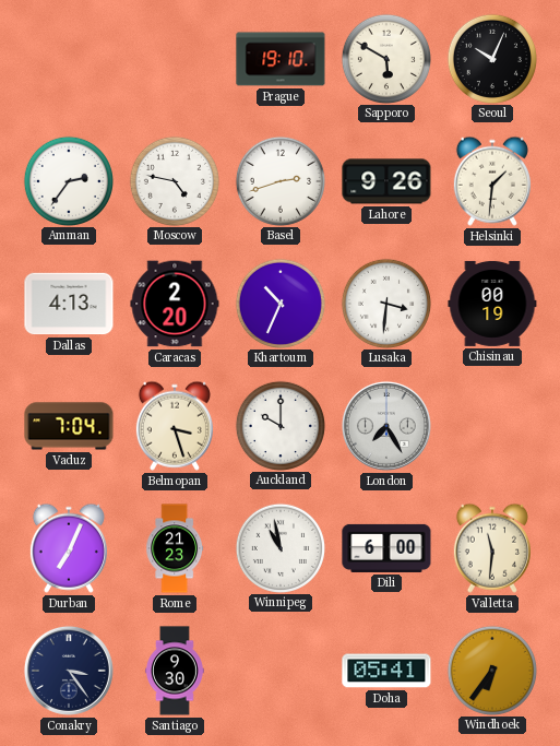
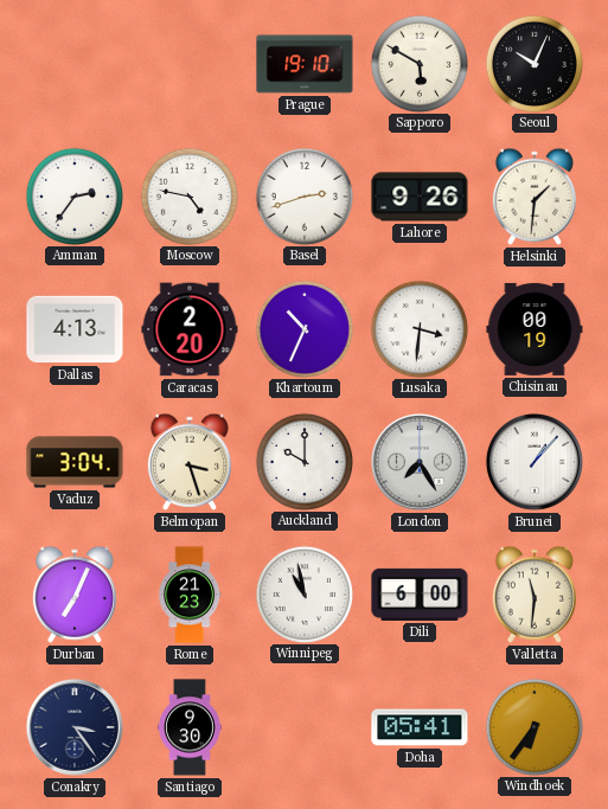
Vaduz: 7:04 -> 3:04 (75, 462)
Brunei: none -> 1:07 (535, 462)
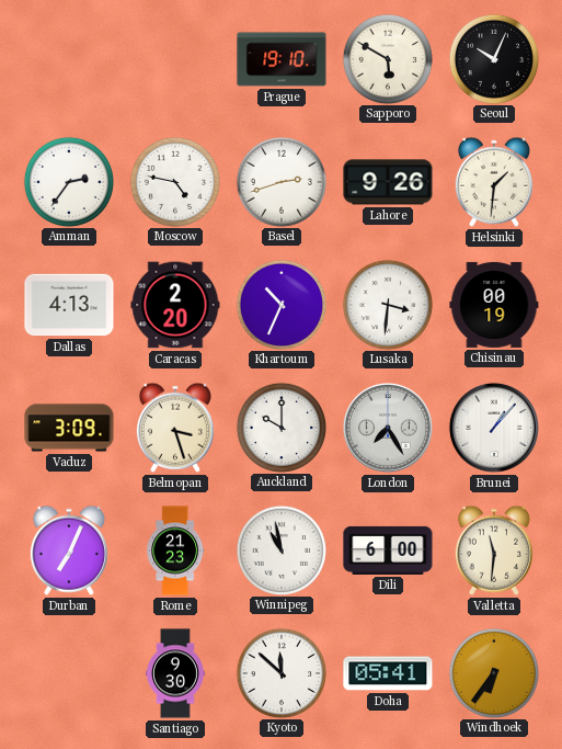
Vaduz: 3:04 -> 3:09 (69, 428)
Conakry: 3:24 -> none (75, 727)
Kyoto: none -> 11:52 (280, 672)
